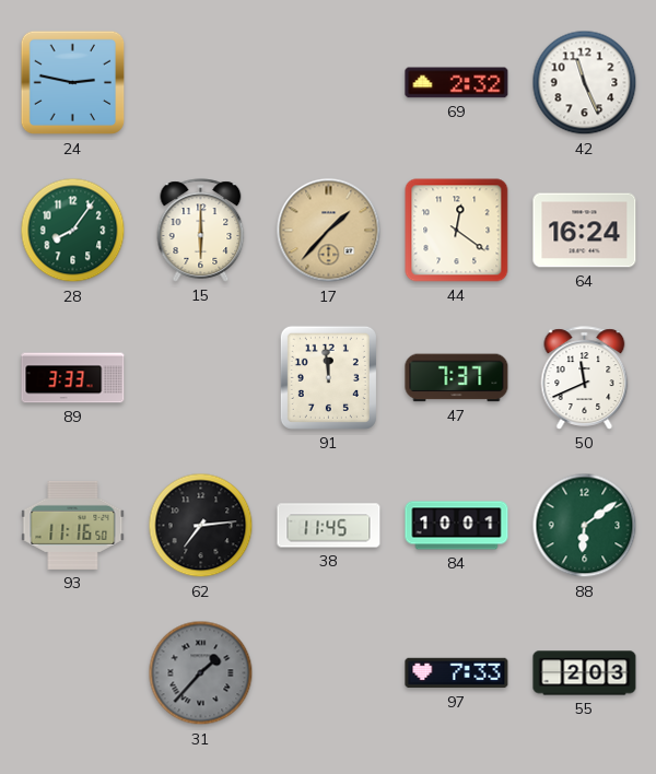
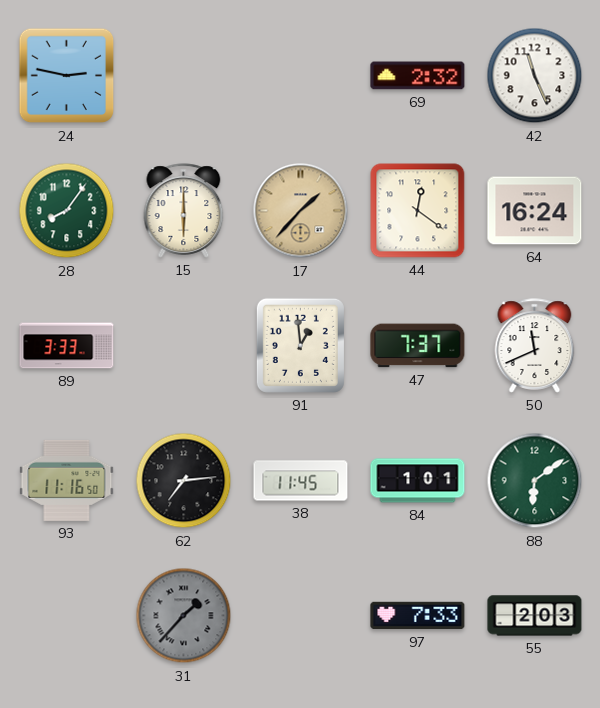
91: 11:59 -> 12:59 (300, 345)
84: 10:01 -> 1:01 (418, 481)
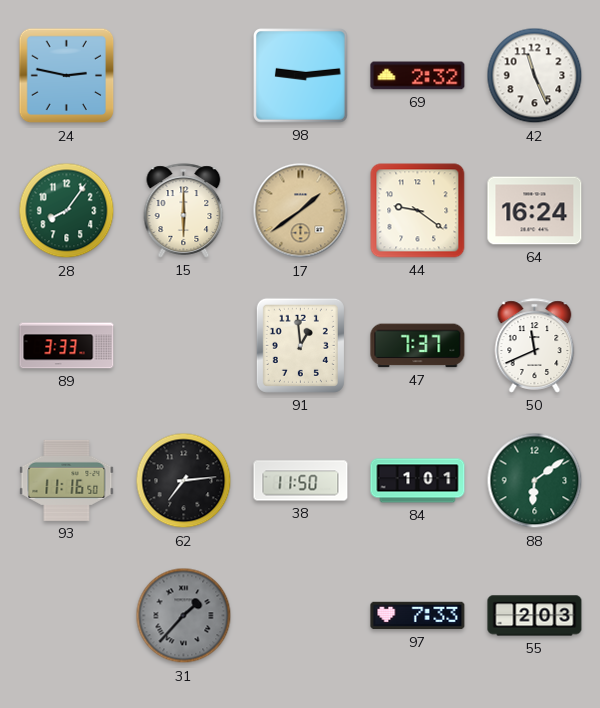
98: none -> 9:14 (301, 76)
17: 1:37 -> 1:39 (301, 211)
44: 12:21 -> 9:21 (418, 211)
38: 11:45 -> 11:50 (301, 481)
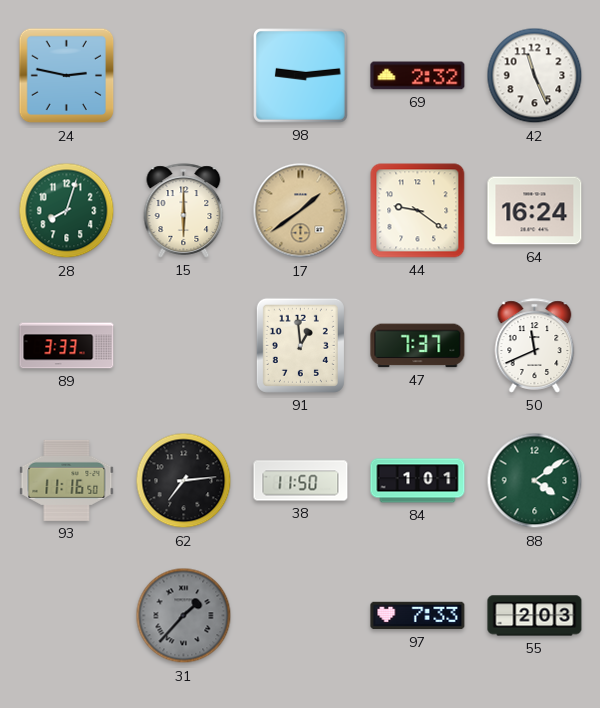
28: 8:06 -> 8:03 (67, 211)
88: 6:09 -> 4:09 (535, 481)
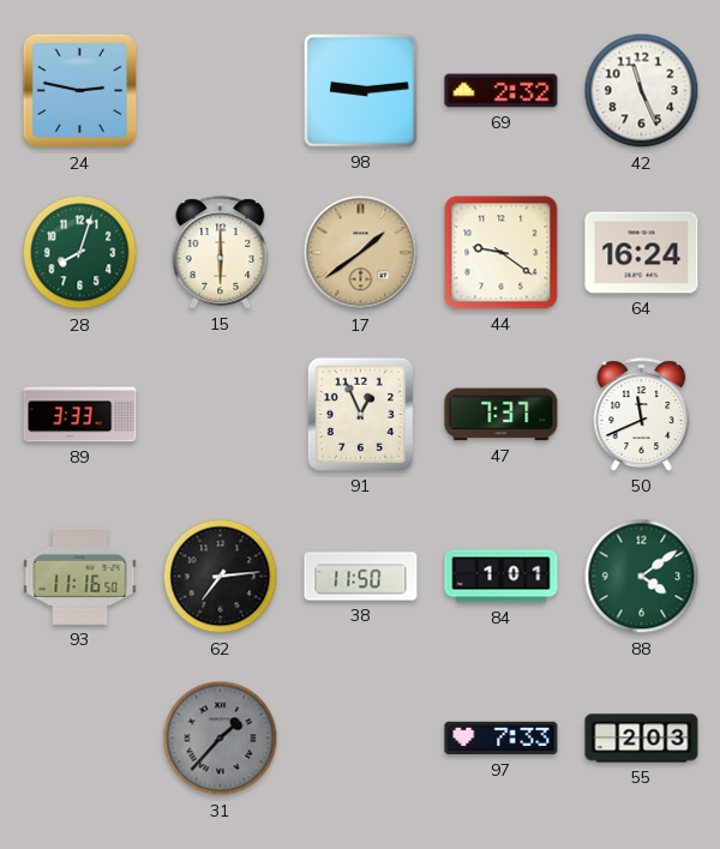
91: 12:59 -> 12:56 (360, 414)
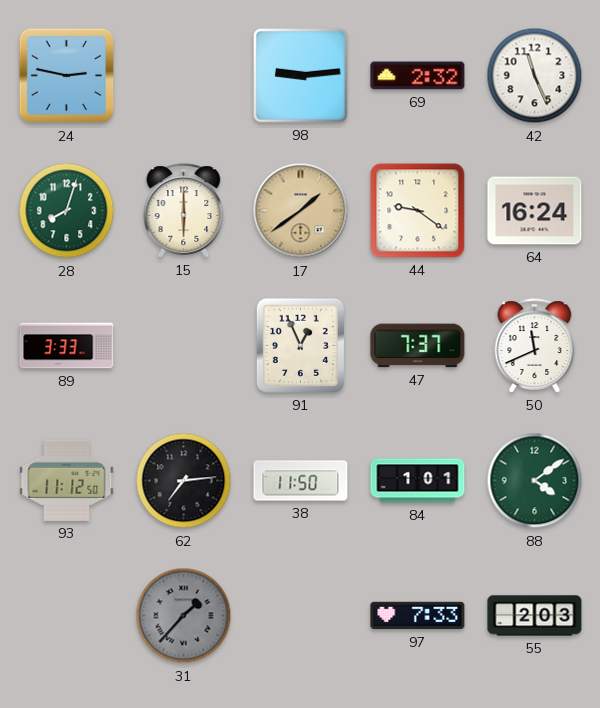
93: 11:16 -> 11:12 (67, 480)
